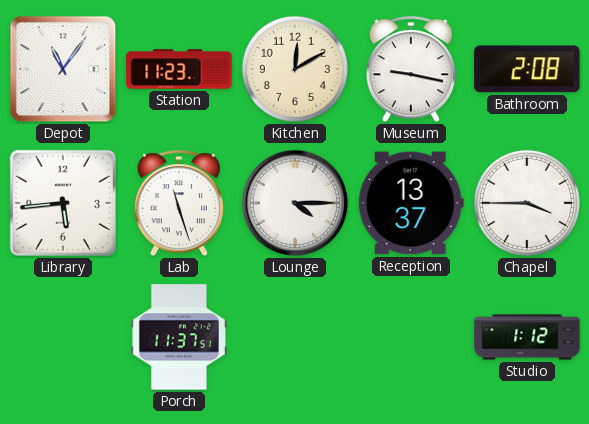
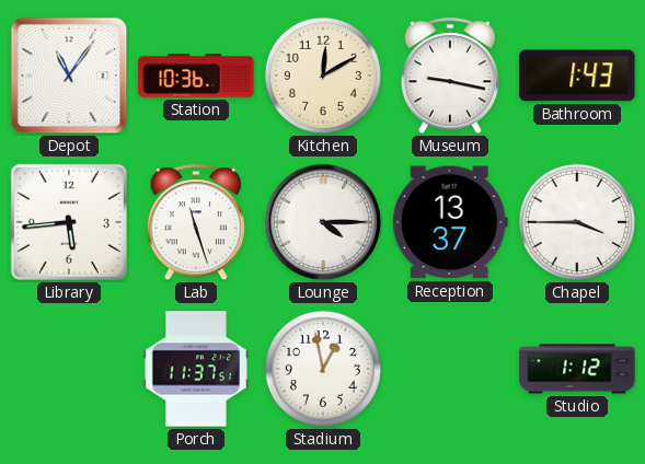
Station: 11:23 -> 10:36 (196, 76)
Bathroom: 2:08 -> 1:43 (577, 76)
Stadium: none -> 12:58 (323, 369)
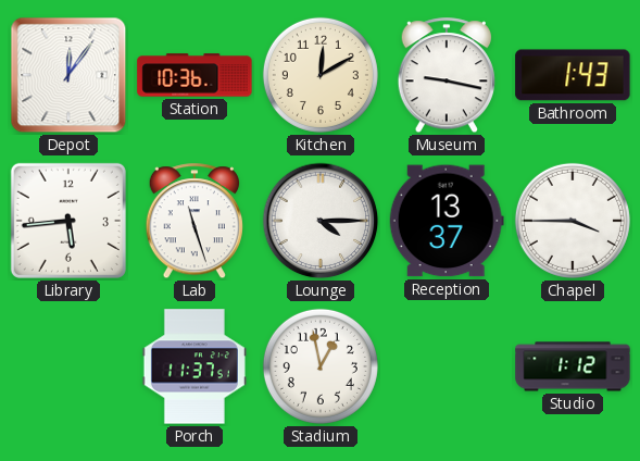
Depot: 11:06 -> 12:06 (68, 75)
